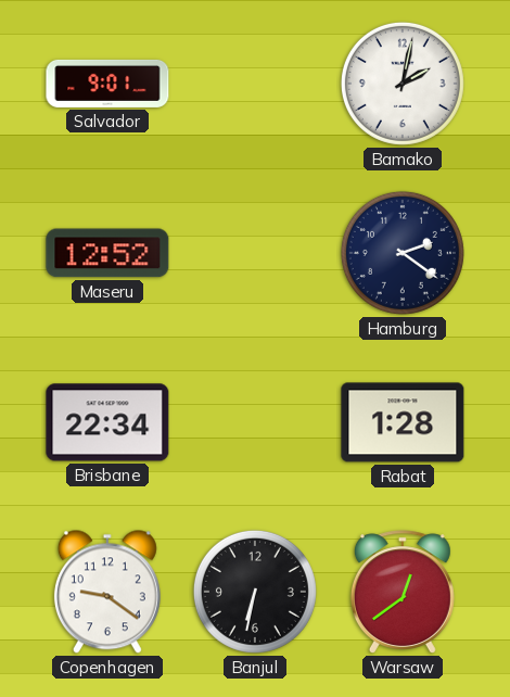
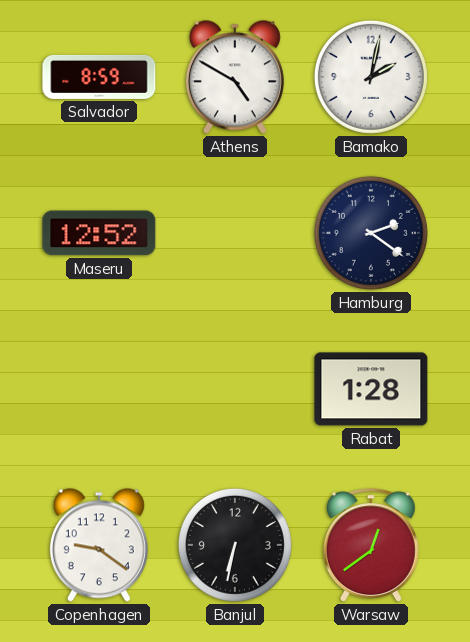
Salvador: 9:01 -> 8:59 (99, 77)
Athens: none -> 4:50 (235, 77)
Brisbane: 22:34 -> none (107, 422)
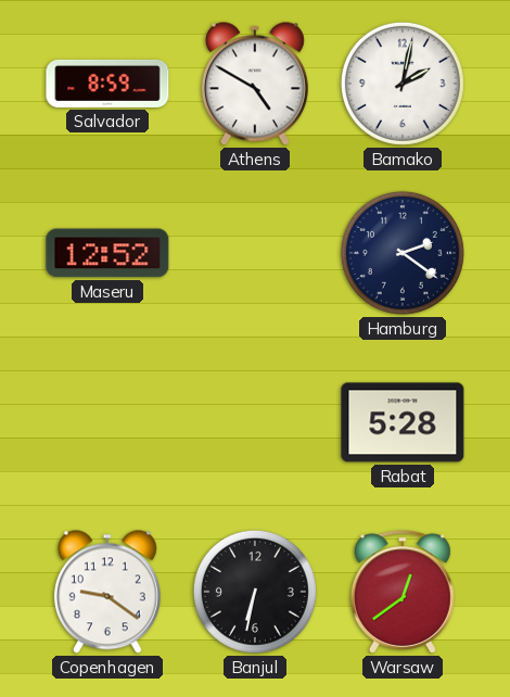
Rabat: 1:28 -> 5:28 (403, 422)
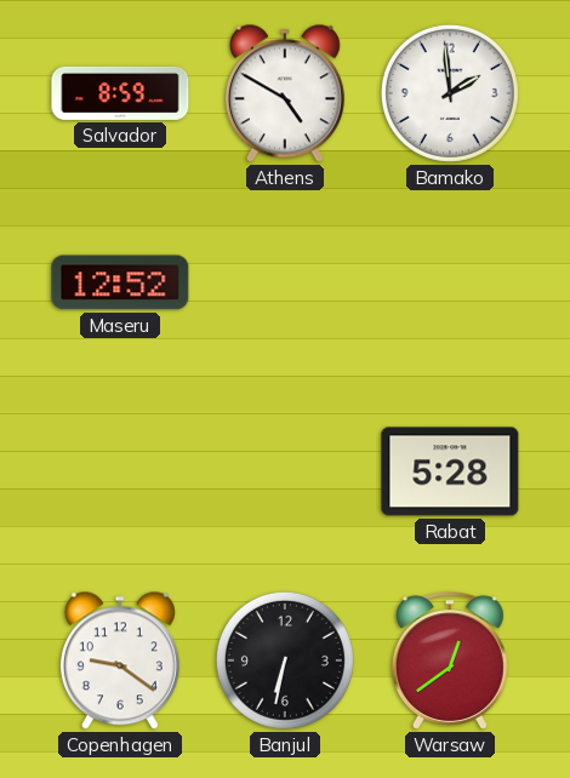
Bamako: 2:02 -> 1:59 (450, 93)
Hamburg: 2:21 -> none (403, 253)
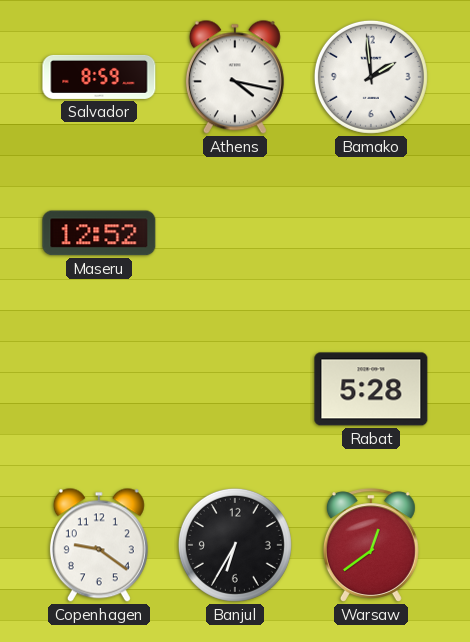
Athens: 4:50 -> 4:17 (235, 77)
Banjul: 6:32 -> 6:35 (235, 545)
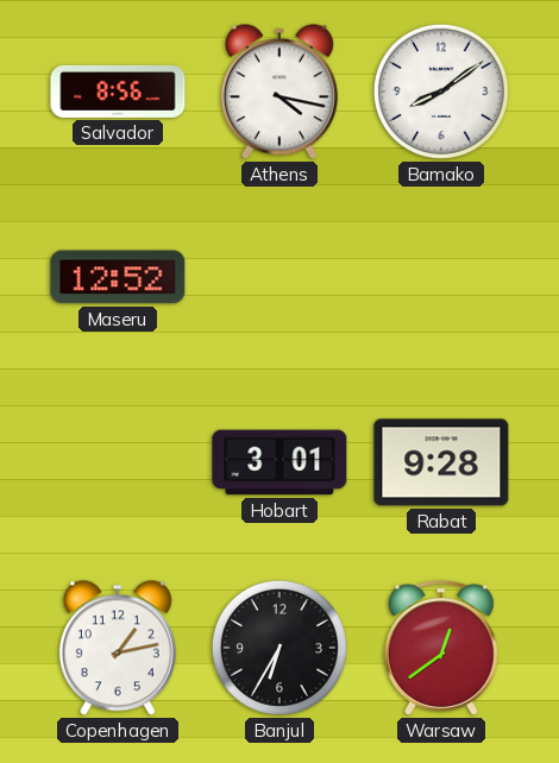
Salvador: 8:59 -> 8:56 (118, 92)
Bamako: 1:59 -> 8:09 (441, 92)
Hobart: none -> 3:01 (279, 462)
Rabat: 5:28 -> 9:28 (441, 462)
Copenhagen: 9:21 -> 1:13 (118, 648)
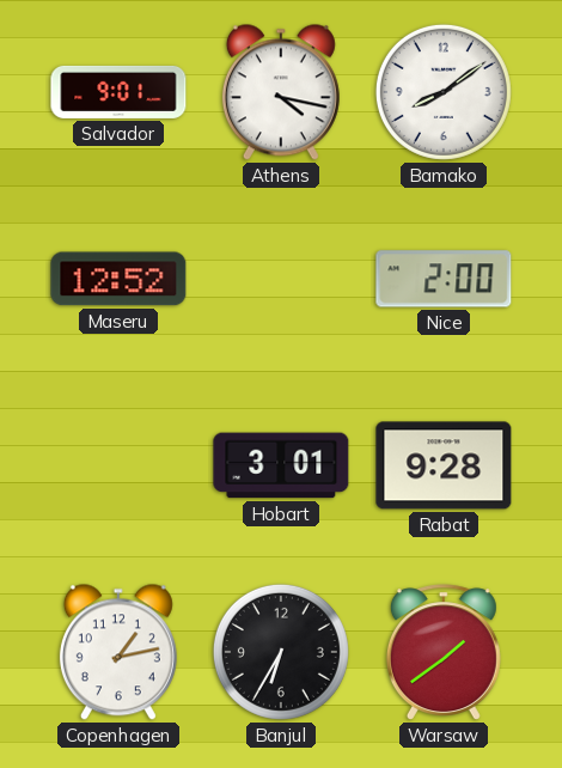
Salvador: 8:56 -> 9:01 (118, 92)
Nice: none -> 2:00 (444, 279)
Warsaw: 12:39 -> 1:39 (444, 652)
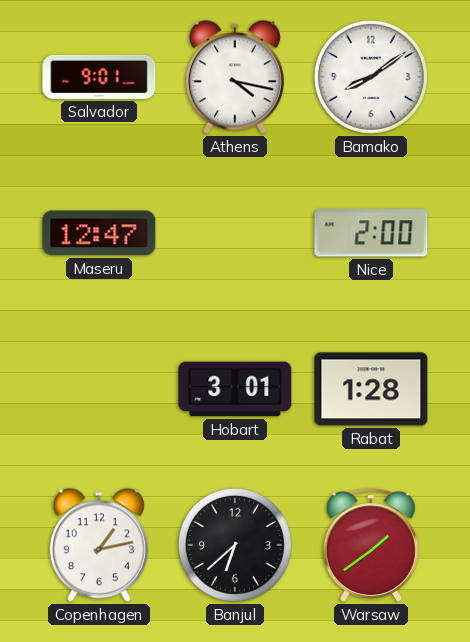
Maseru: 12:52 -> 12:47 (99, 233)
Rabat: 9:28 -> 1:28 (371, 389)
Banjul: 6:35 -> 6:38 (235, 545)
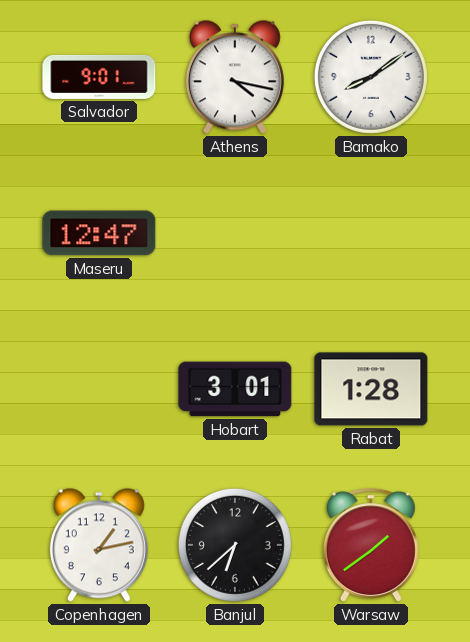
Nice: 2:00 -> none (371, 233)
